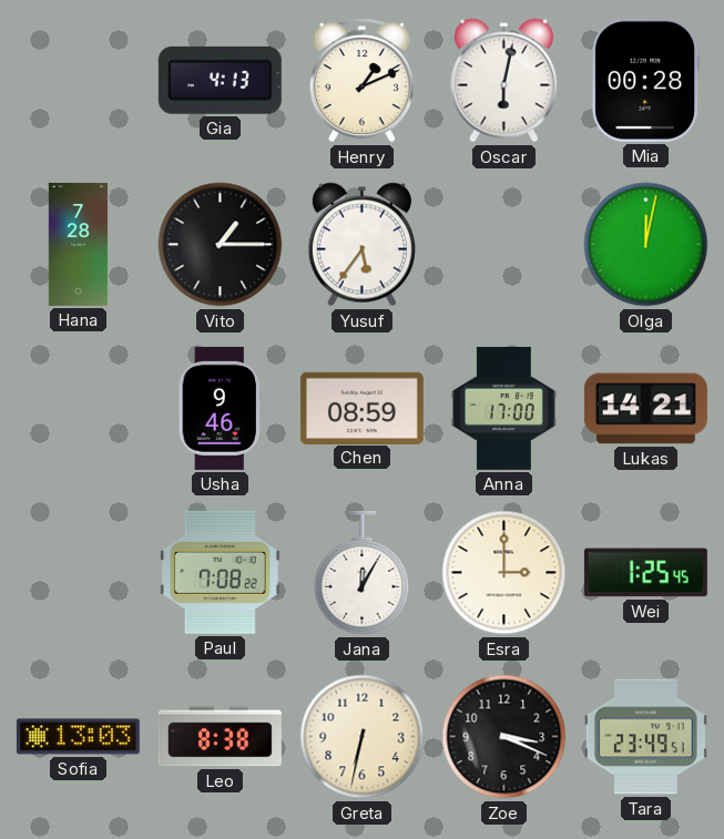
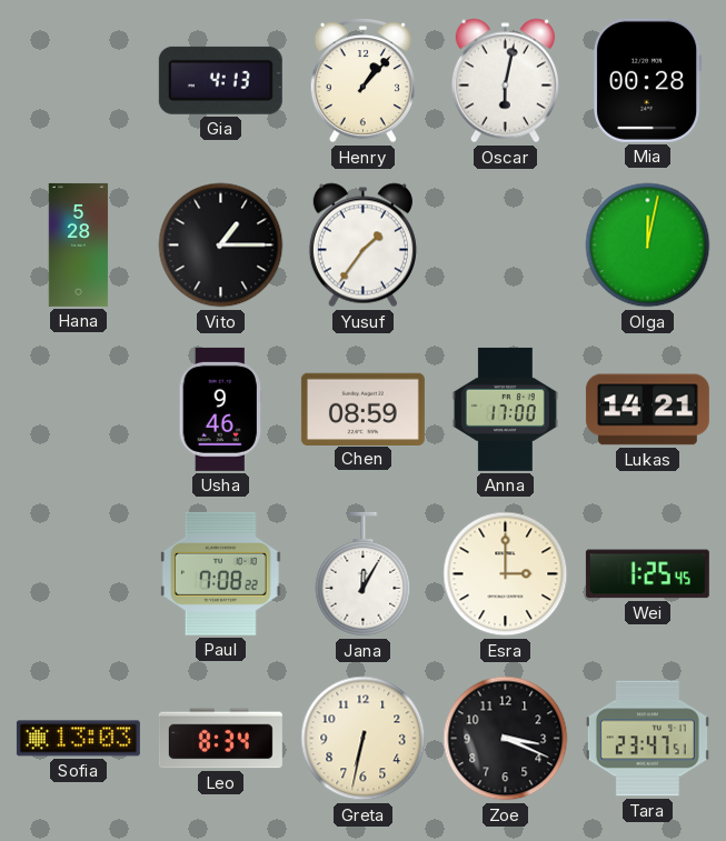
Henry: 1:11 -> 1:07 (362, 81)
Hana: 7:28 -> 5:28 (79, 244)
Yusuf: 5:36 -> 1:36 (362, 246)
Leo: 8:38 -> 8:34 (220, 739)
Tara: 23:49 -> 23:47 (647, 739)
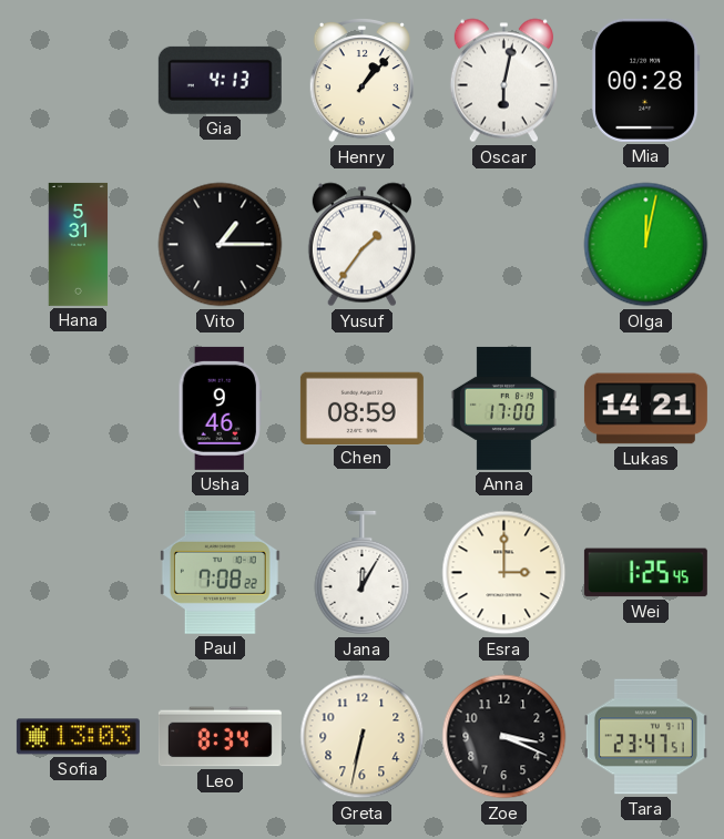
Hana: 5:28 -> 5:31 (79, 244)
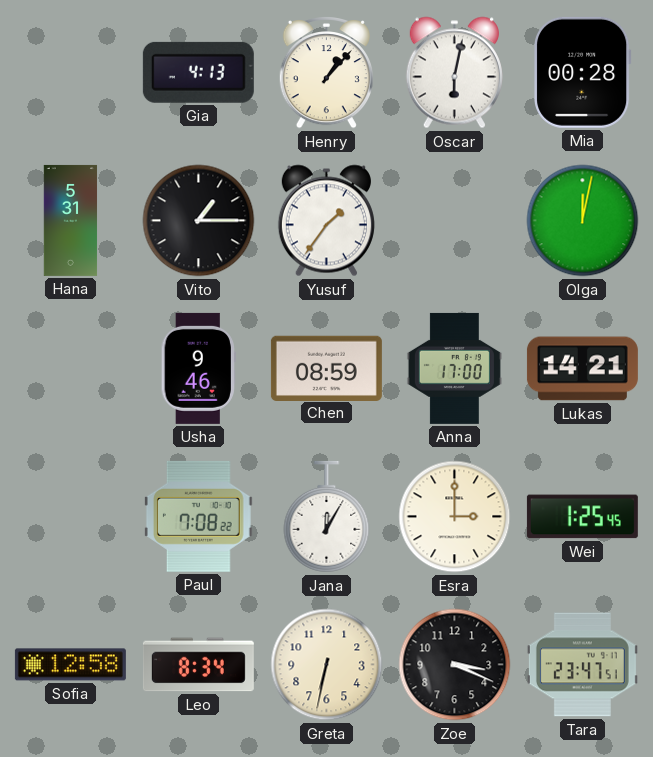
Sofia: 13:03 -> 12:58 (70, 665)
